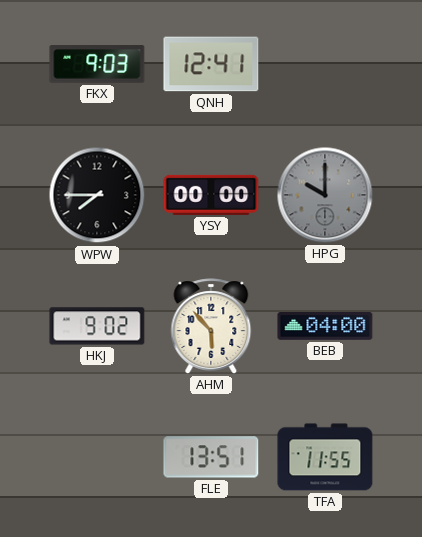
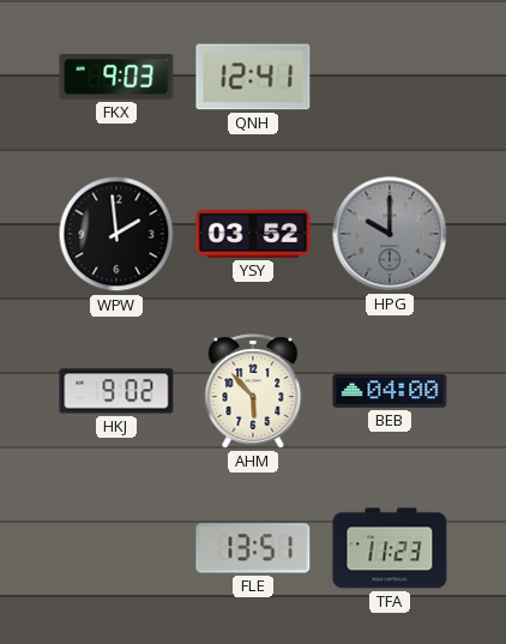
WPW: 7:45 -> 1:59 (116, 234)
YSY: 00:00 -> 03:52 (253, 234)
TFA: 11:55 -> 11:23 (390, 548)
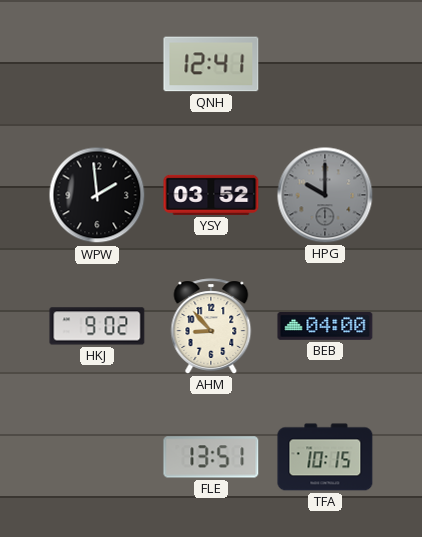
FKX: 9:03 -> none (116, 77)
AHM: 5:53 -> 8:53 (211, 326)
TFA: 11:23 -> 10:15 (325, 457)
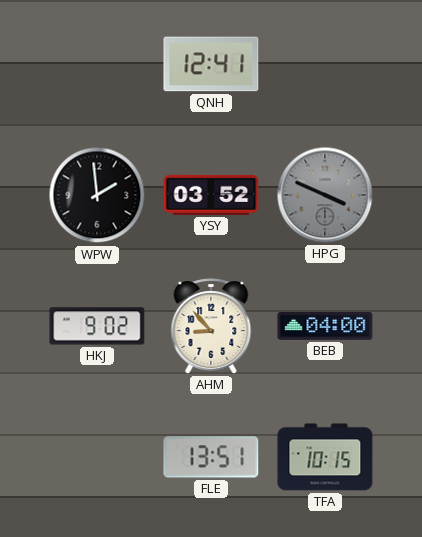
HPG: 10:00 -> 3:49 (325, 195)
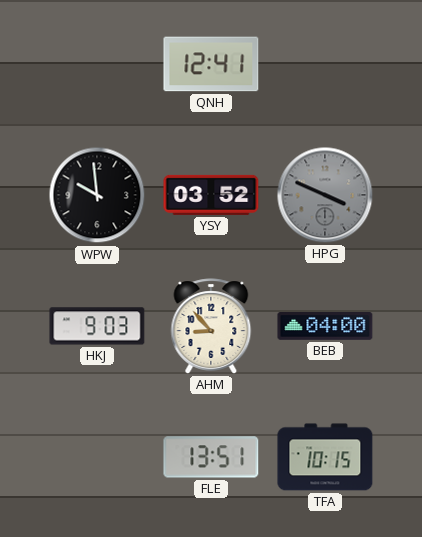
WPW: 1:59 -> 9:59 (97, 195)
HKJ: 9:02 -> 9:03 (97, 326)
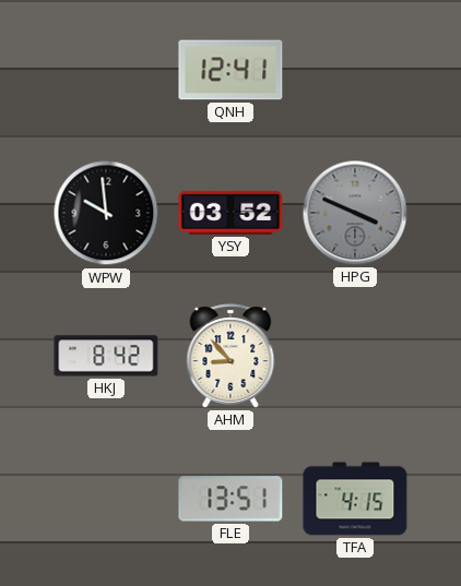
HKJ: 9:03 -> 8:42 (106, 356)
BEB: 04:00 -> none (325, 327)
TFA: 10:15 -> 4:15 (355, 499)
